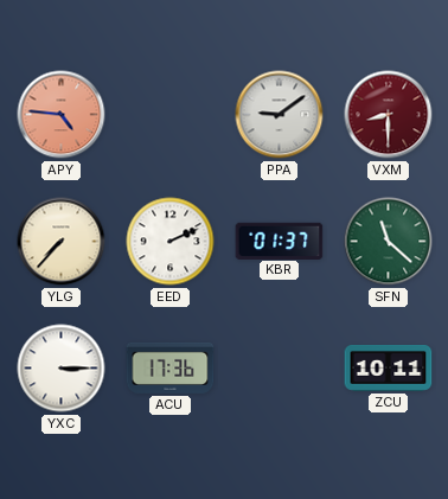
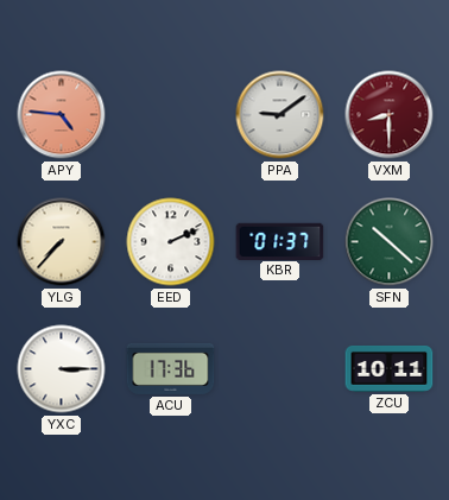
SFN: 11:22 -> 10:22 (390, 242)
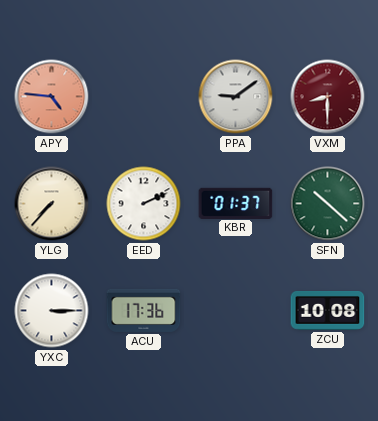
ZCU: 10:11 -> 10:08 (328, 310)
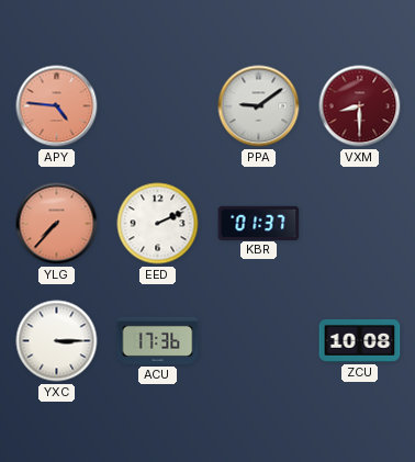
YLG dial: cream -> salmon (57, 224)
SFN: 10:22 -> none (328, 204)
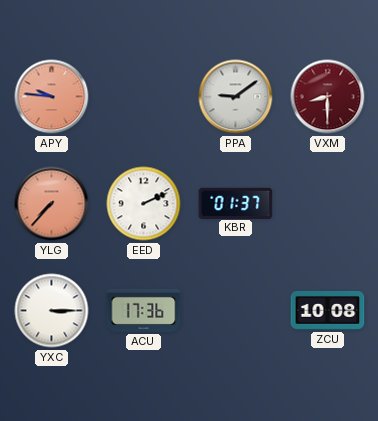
APY: 4:46 -> 9:46 (52, 97)
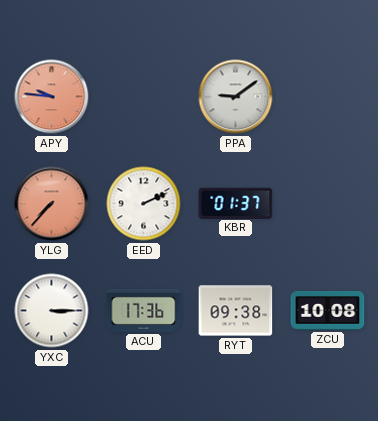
VXM: 8:30 -> none (328, 97)
RYT: none -> 09:38 (236, 311)
